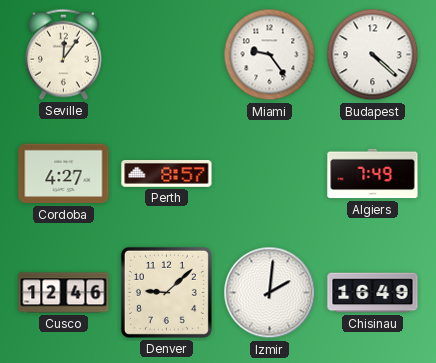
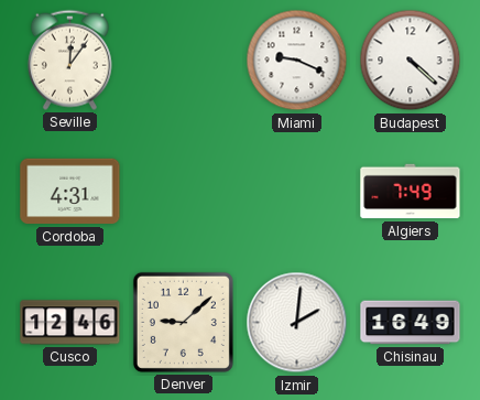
Miami: 9:24 -> 9:19 (297, 61)
Cordoba: 4:27 -> 4:31 (70, 192)
Perth: 8:57 -> none (167, 174)
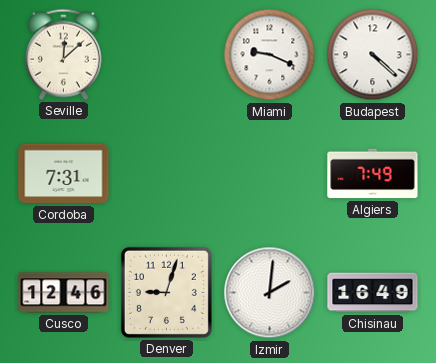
Seville: 12:06 -> 12:08 (63, 54)
Cordoba: 4:31 -> 7:31 (64, 174)
Denver: 9:08 -> 9:03 (166, 292)
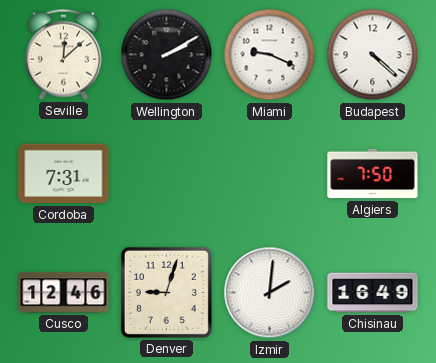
Wellington: none -> 2:10 (167, 55)
Algiers: 7:49 -> 7:50 (373, 174)
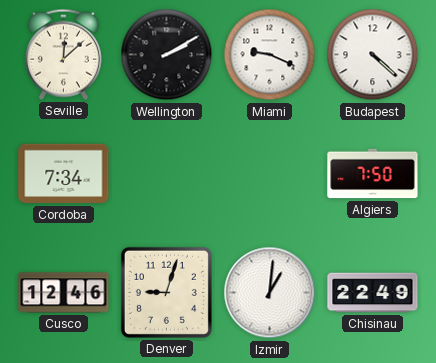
Cordoba: 7:31 -> 7:34 (64, 174)
Izmir: 2:01 -> 1:01 (270, 293)
Chisinau: 16:49 -> 22:49 (373, 293)
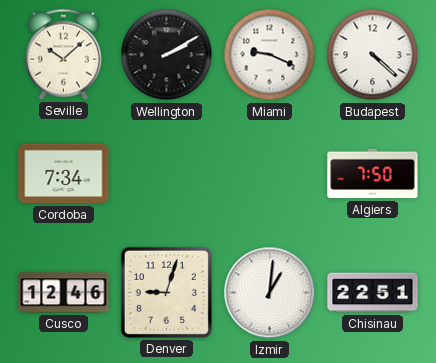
Seville: 12:08 -> 10:08 (63, 54)
Chisinau: 22:49 -> 22:51 (373, 293)
